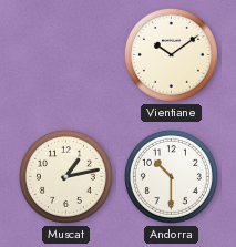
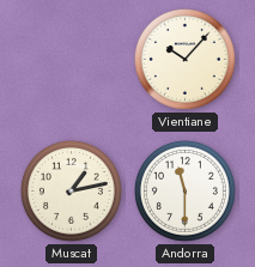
Vientiane: 10:09 -> 10:07 (184, 59)
Andorra: 10:30 -> 11:30 (184, 190)
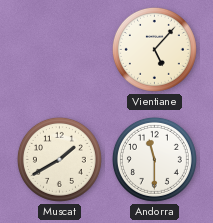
Vientiane: 10:07 -> 5:07 (154, 49)
Muscat: 1:13 -> 1:40 (59, 159)
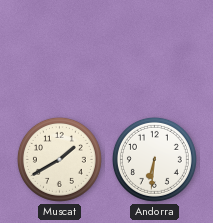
Vientiane: 5:07 -> none (154, 49)
Andorra: 11:30 -> 6:31 (154, 159)
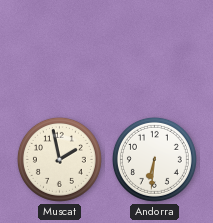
Muscat: 1:40 -> 1:58 (59, 159)
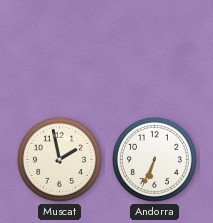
Andorra: 6:31 -> 6:34 (154, 159)
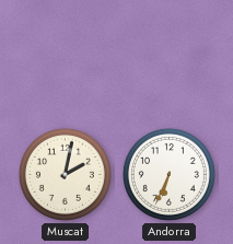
Muscat: 1:58 -> 2:02 (65, 174)
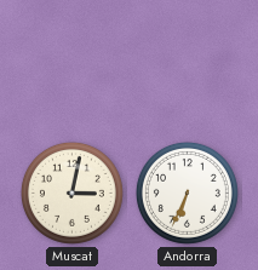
Muscat: 2:02 -> 3:02 (71, 193)
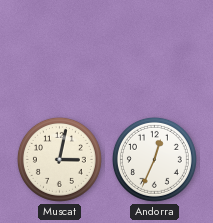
Andorra: 6:34 -> 12:34 (154, 159)
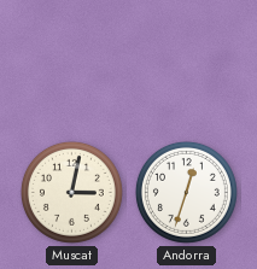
Andorra: 12:34 -> 12:33 (186, 192)
